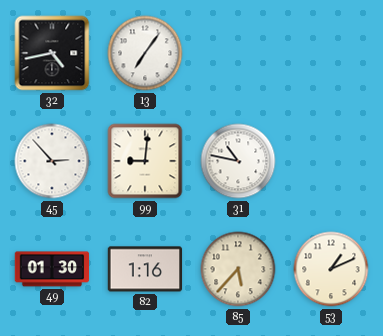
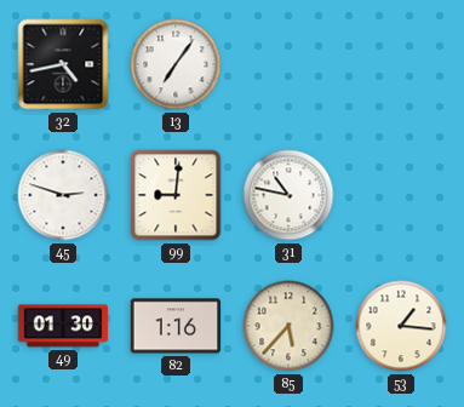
45: 2:53 -> 2:48 (63, 195)
53: 1:11 -> 1:16 (401, 326)
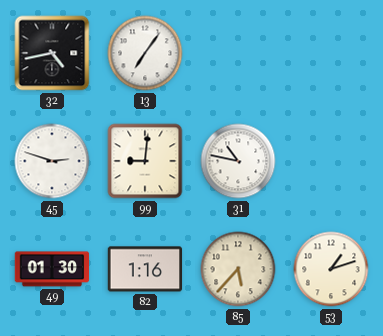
53: 1:16 -> 1:12 (331, 269)
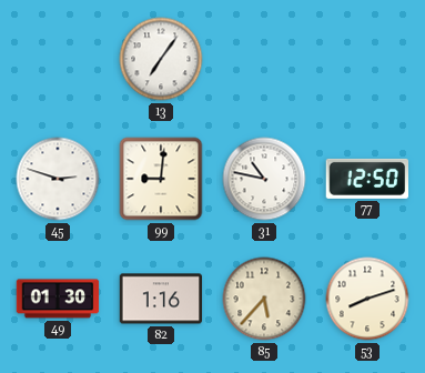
32: 4:43 -> none (52, 53)
77: none -> 12:50 (366, 179)
53: 1:12 -> 8:12 (367, 299)
